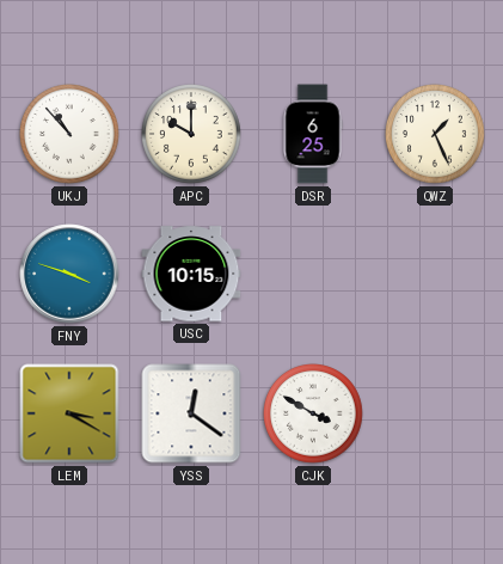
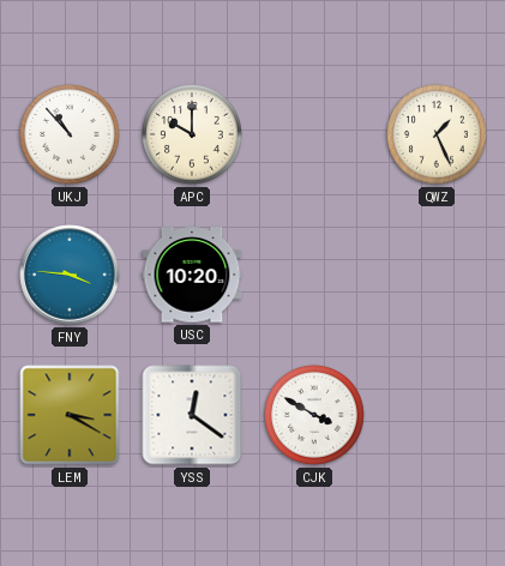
DSR: 6:25 -> none (313, 134)
FNY: 3:48 -> 3:46 (70, 275)
USC: 10:15 -> 10:20 (192, 275)
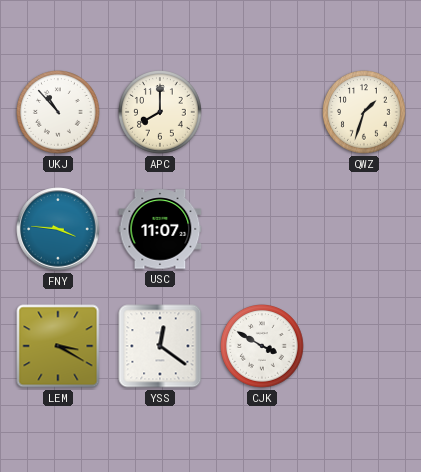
APC: 10:00 -> 8:00 (161, 113)
QWZ: 1:26 -> 1:33 (365, 113)
USC: 10:20 -> 11:07 (160, 229)
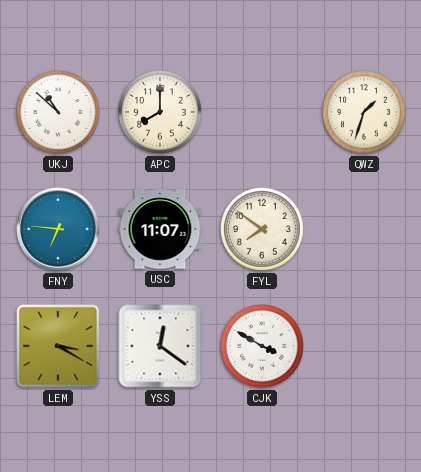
UKJ: 10:53 -> 10:52 (59, 113)
FNY: 3:46 -> 6:46 (58, 229)
FYL: none -> 7:51 (263, 230)
